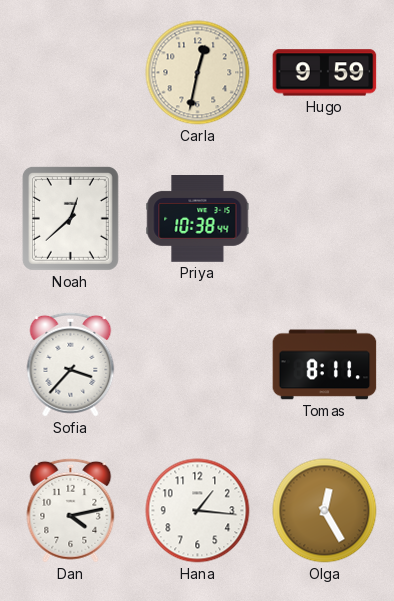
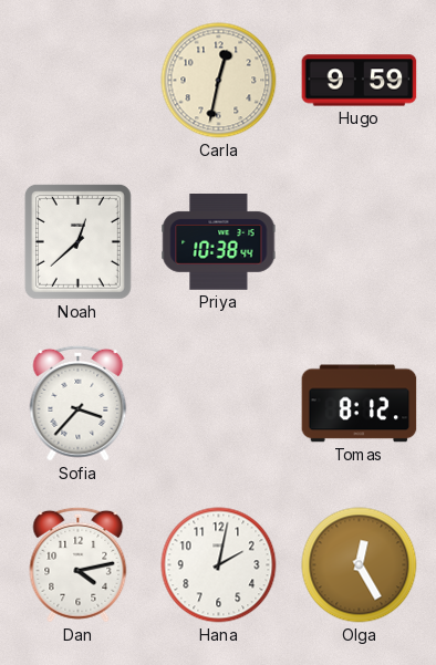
Tomas: 8:11 -> 8:12 (360, 404)
Hana: 1:16 -> 2:02 (219, 565)
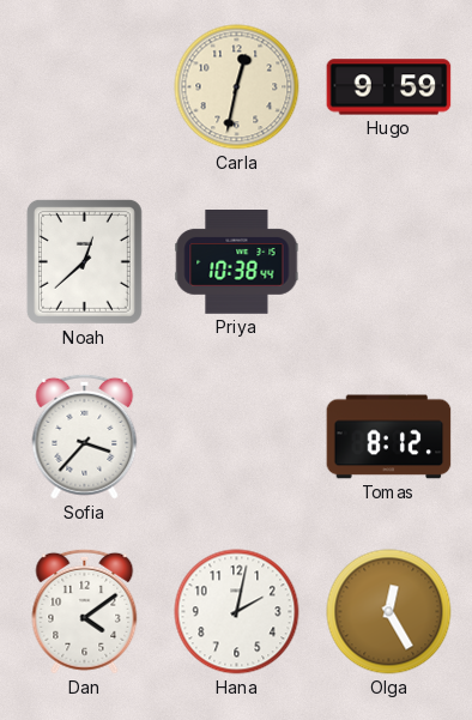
Dan: 4:13 -> 4:09 (85, 611)
